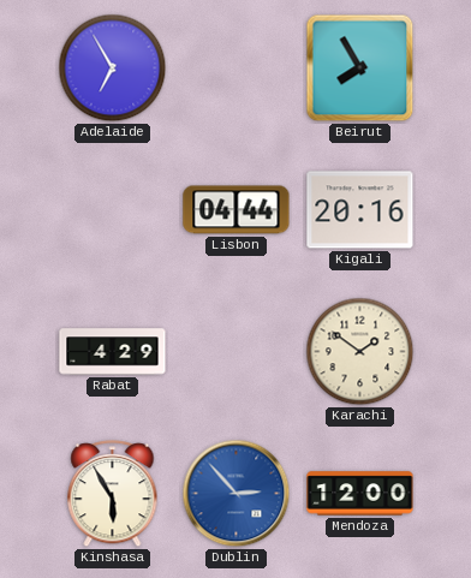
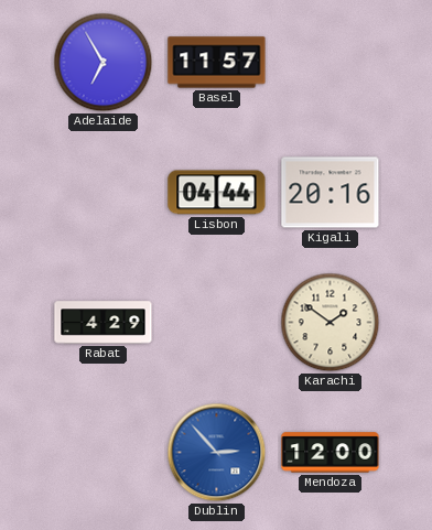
Basel: none -> 11:57 (217, 63)
Beirut: 7:55 -> none (360, 68)
Kinshasa: 5:55 -> none (113, 494)
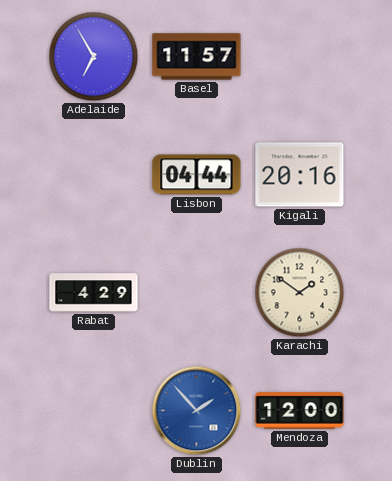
Dublin: 2:53 -> 1:53 (197, 411)
